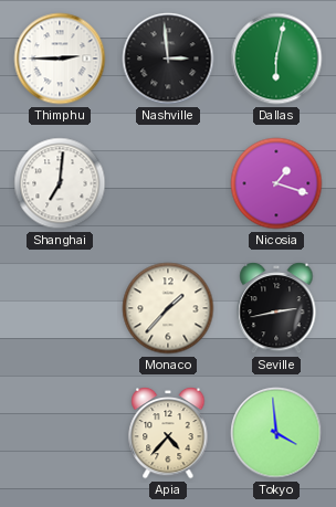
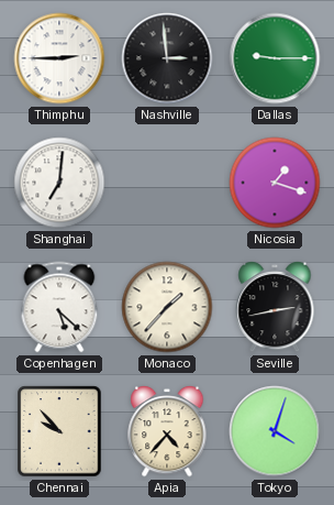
Dallas: 6:02 -> 9:15 (275, 58)
Copenhagen: none -> 5:22 (59, 307)
Chennai: none -> 9:53 (59, 431)
Tokyo: 3:59 -> 4:03 (275, 431)
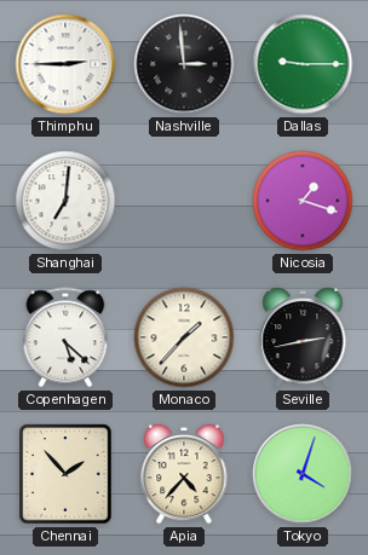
Chennai: 9:53 -> 1:53 (65, 474)
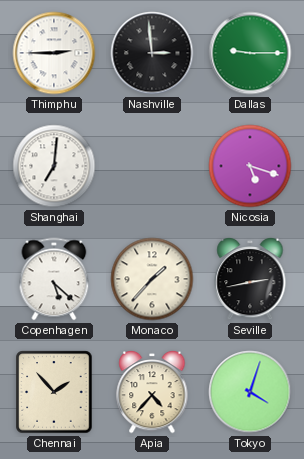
Nicosia: 1:18 -> 5:18 (250, 166)
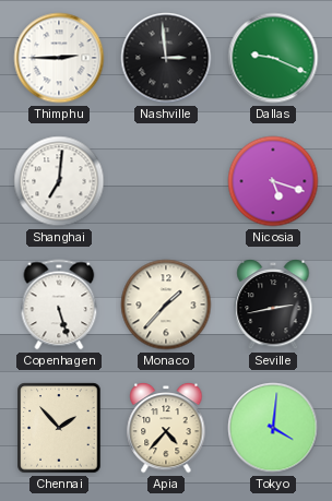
Dallas: 9:15 -> 9:19 (273, 58)
Copenhagen: 5:22 -> 5:27 (59, 305)
Tokyo: 4:03 -> 4:01 (273, 428)
